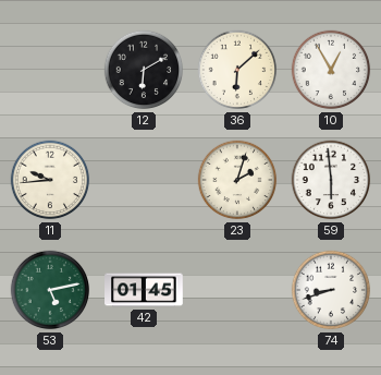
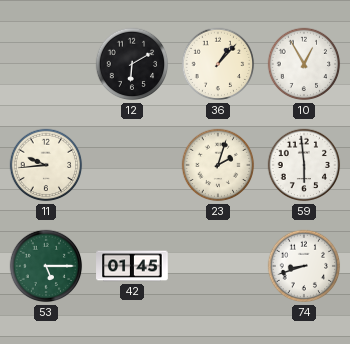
36: 6:08 -> 1:07 (218, 64)
53: 5:13 -> 5:15 (46, 266)
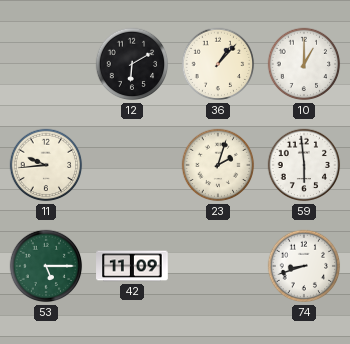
10: 12:55 -> 1:00 (304, 64)
42: 01:45 -> 11:09 (132, 266)
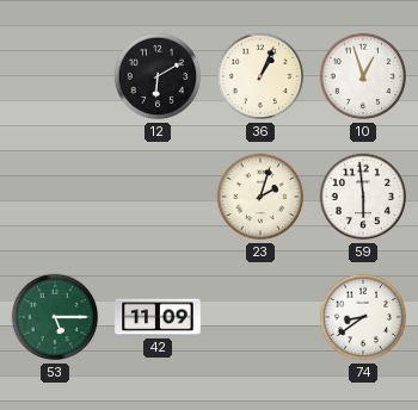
36: 1:07 -> 1:04 (260, 76)
10: 1:00 -> 12:57 (363, 76)
11: 9:44 -> none (46, 165)
74: 8:42 -> 8:39 (363, 317)
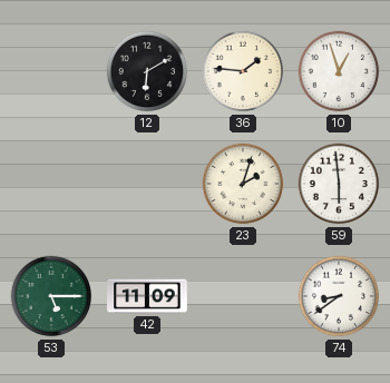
36: 1:04 -> 1:46 (243, 71)
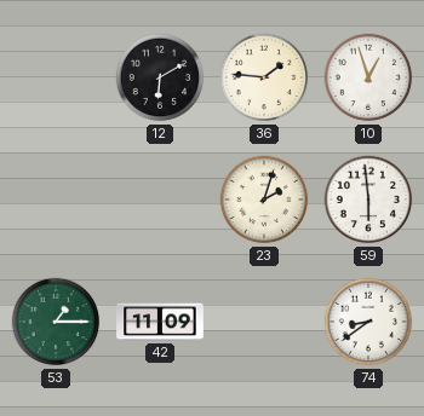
53: 5:15 -> 1:15 (56, 322)
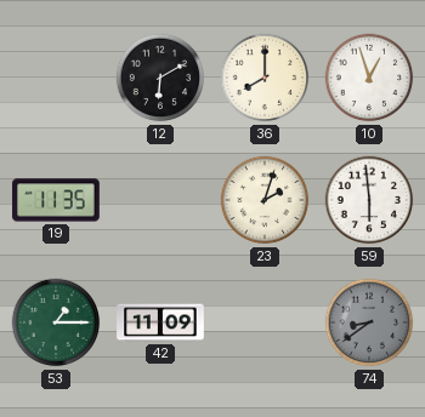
36: 1:46 -> 8:00 (265, 78)
19: none -> 11:35 (56, 200)
74 dial: white -> grey (369, 322)
